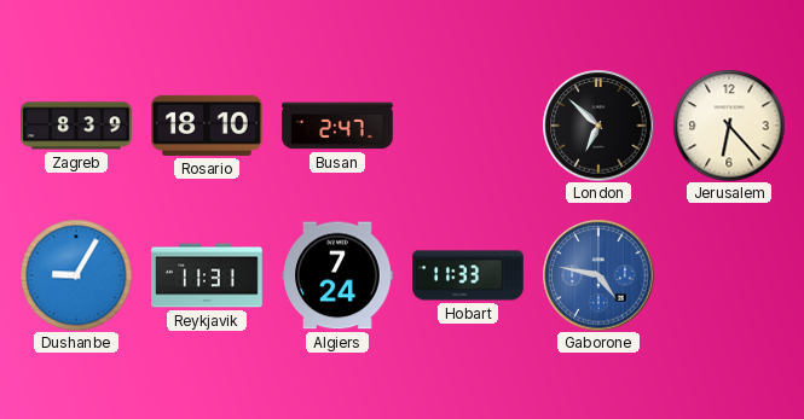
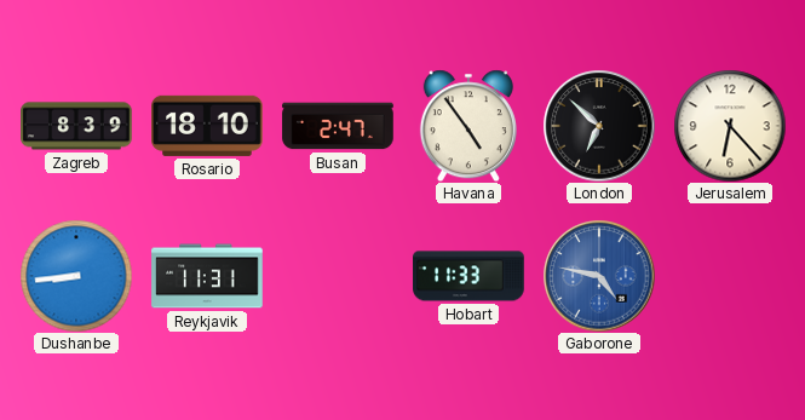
Havana: none -> 4:54 (468, 126)
Dushanbe: 9:05 -> 8:44 (76, 276)
Algiers: 7:24 -> none (337, 275)
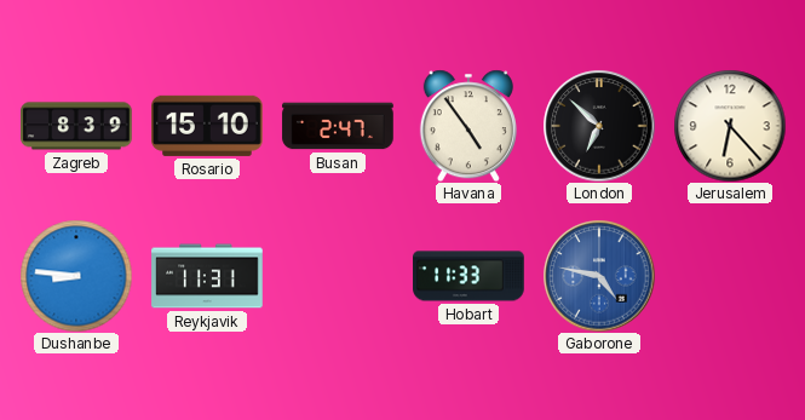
Rosario: 18:10 -> 15:10 (207, 126)
Dushanbe: 8:44 -> 8:46 (76, 276)
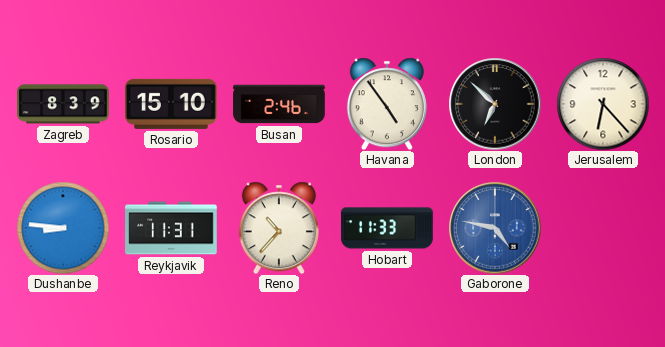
Busan: 2:47 -> 2:46 (279, 104)
Reno: none -> 10:37 (279, 228)
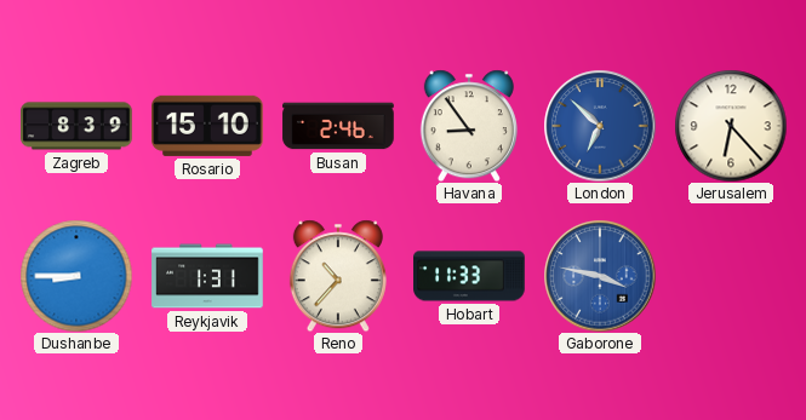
Havana: 4:54 -> 8:54 (469, 126)
London dial: black -> blue (600, 126)
Dushanbe: 8:46 -> 8:45 (76, 276)
Reykjavik: 11:31 -> 1:31 (207, 276)
Gaborone: 4:47 -> 3:47 (600, 276)
